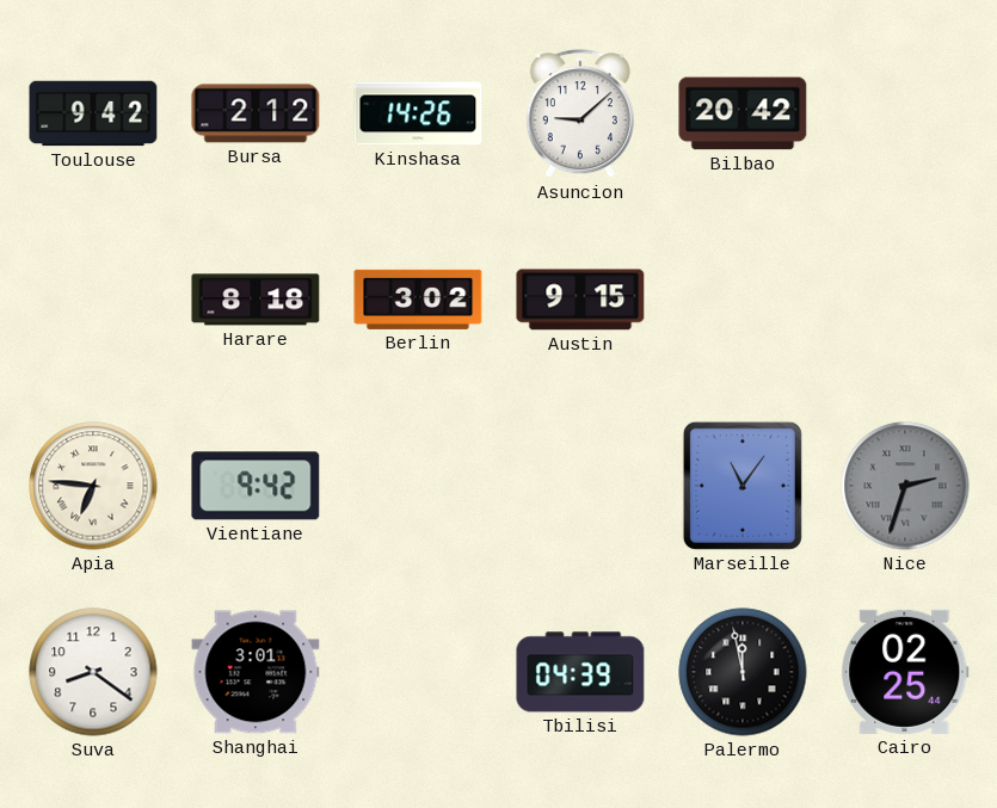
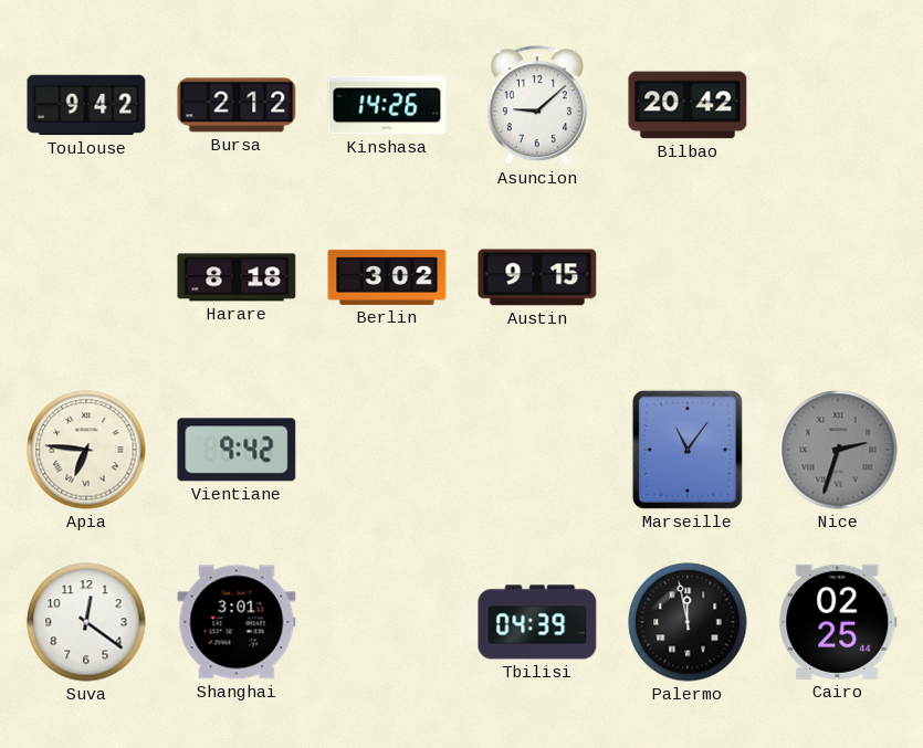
Suva: 8:21 -> 12:21 (86, 622)
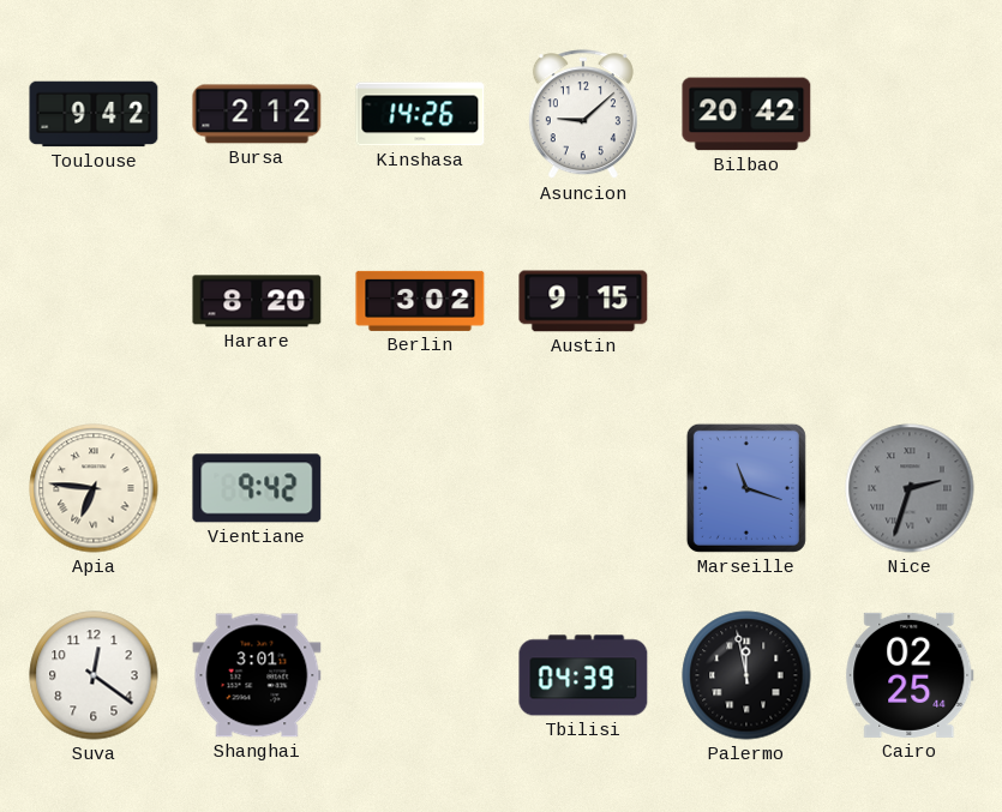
Harare: 8:18 -> 8:20 (257, 301)
Marseille: 11:06 -> 11:18 (746, 488)
